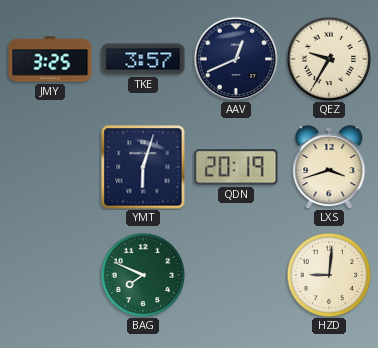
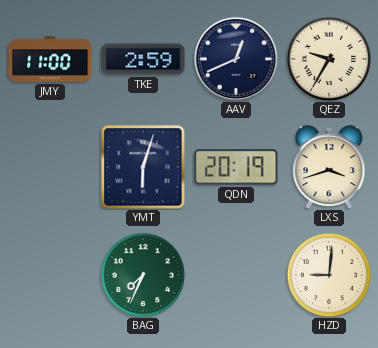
JMY: 3:25 -> 11:00 (50, 59)
TKE: 3:57 -> 2:59 (143, 59)
BAG: 7:49 -> 7:34 (143, 275)
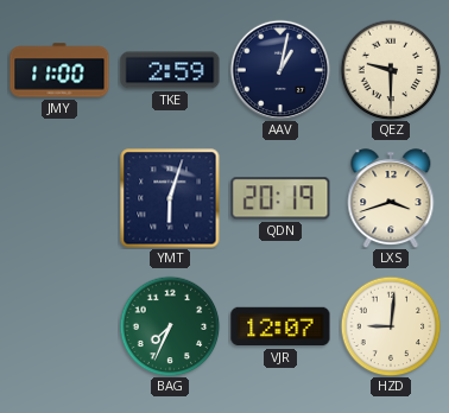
AAV: 12:41 -> 1:02 (280, 70)
QEZ: 9:35 -> 9:30 (391, 70)
VJR: none -> 12:07 (280, 326)
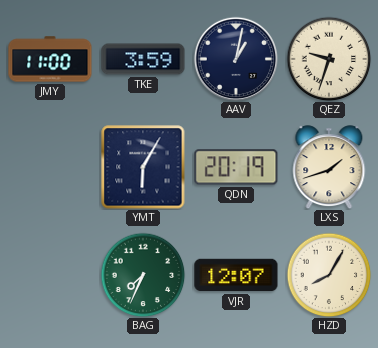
TKE: 2:59 -> 3:59 (143, 59)
QEZ: 9:30 -> 9:33 (329, 59)
YMT: 6:03 -> 6:05 (143, 167)
LXS: 3:42 -> 1:42 (329, 167)
HZD: 9:01 -> 8:05 (329, 275)
